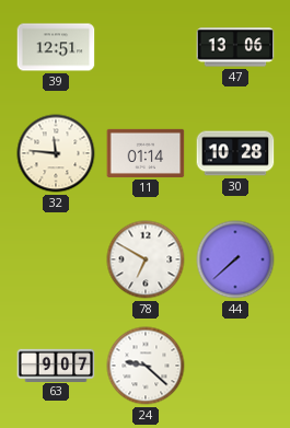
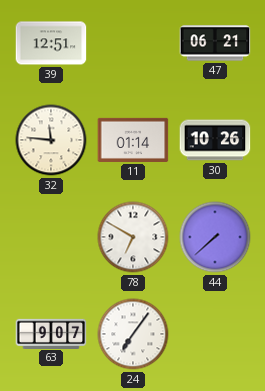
47: 13:06 -> 06:21 (215, 43)
30: 10:28 -> 10:26 (215, 140)
24: 9:22 -> 7:06 (133, 334)
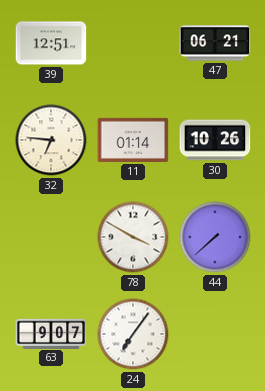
32: 11:46 -> 6:46 (51, 140)
78: 6:50 -> 3:50 (133, 237)
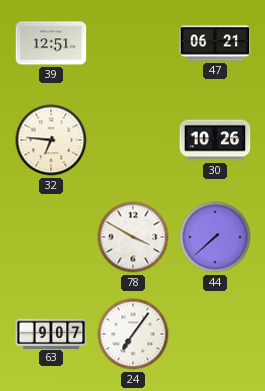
11: 01:14 -> none (133, 140)
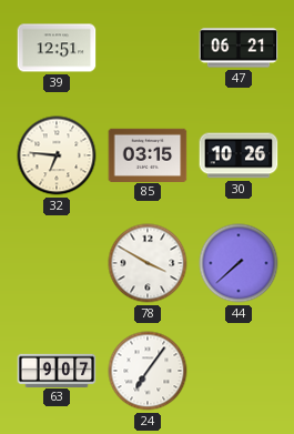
85: none -> 03:15 (148, 154)
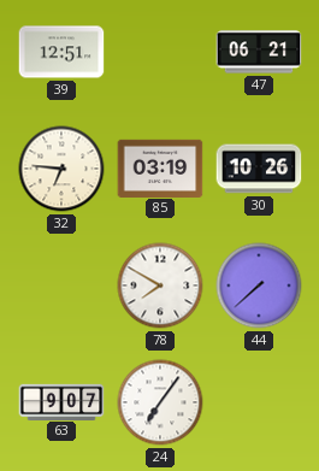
85: 03:15 -> 03:19 (160, 167)
78: 3:50 -> 7:50 (160, 285)
